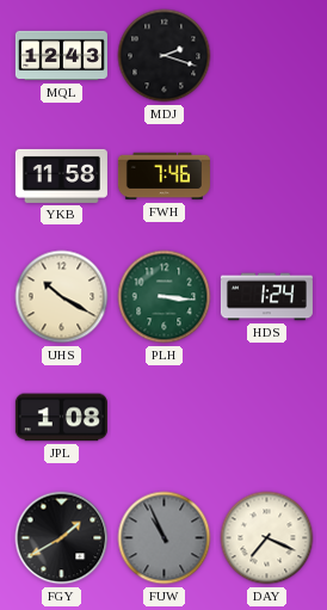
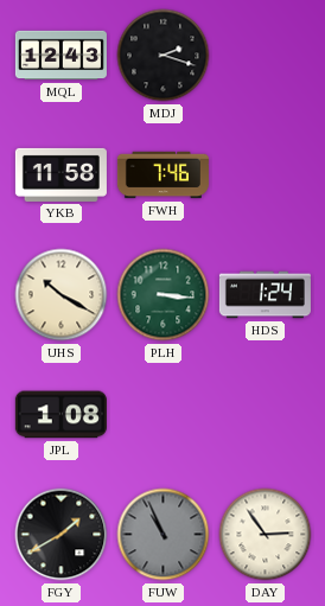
DAY: 7:19 -> 2:54 (266, 535)
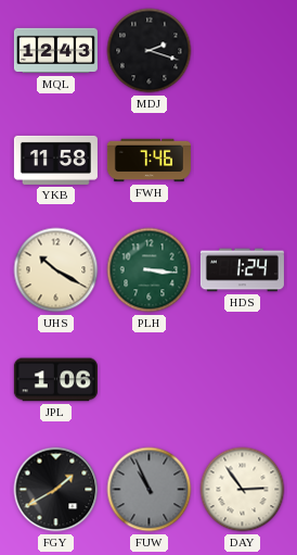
JPL: 1:08 -> 1:06 (55, 380)
